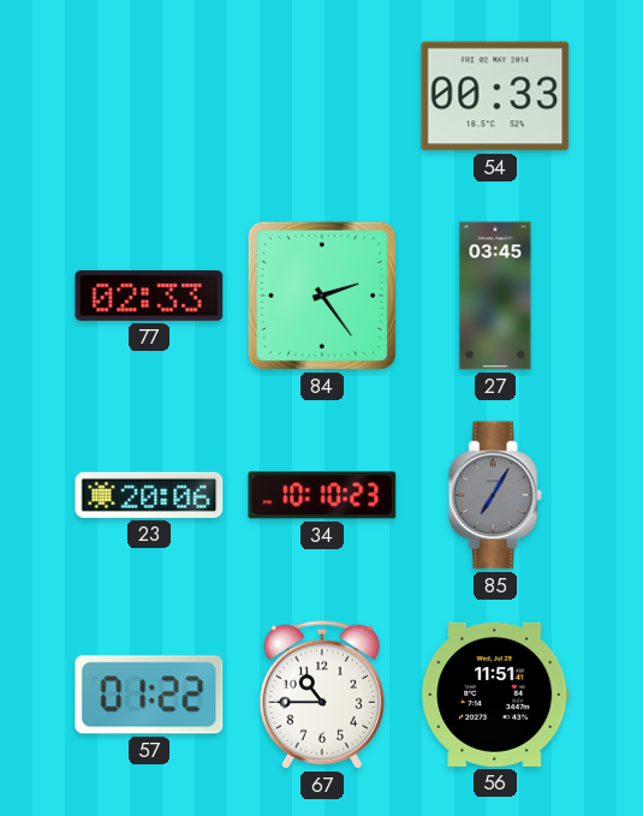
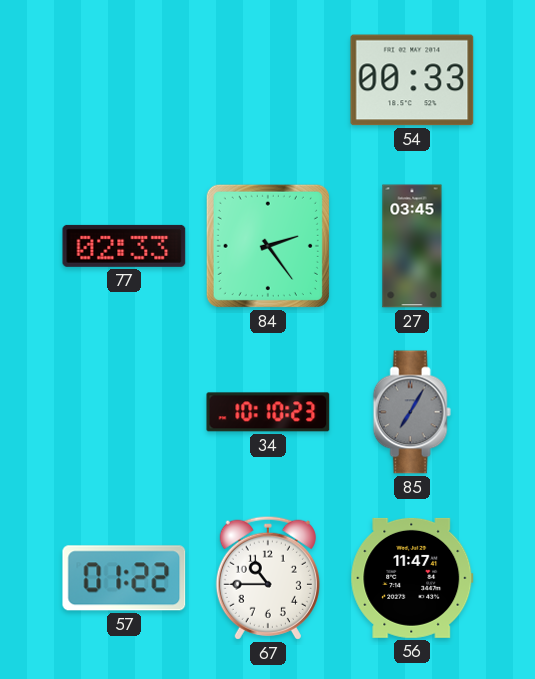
23: 20:06 -> none (149, 495)
56: 11:51 -> 11:47 (412, 578)
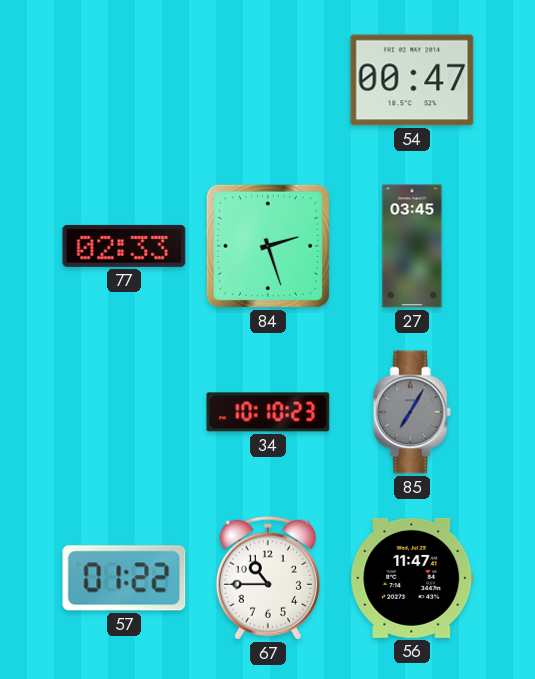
54: 00:33 -> 00:47 (412, 80)
84: 2:24 -> 2:27 (268, 246)
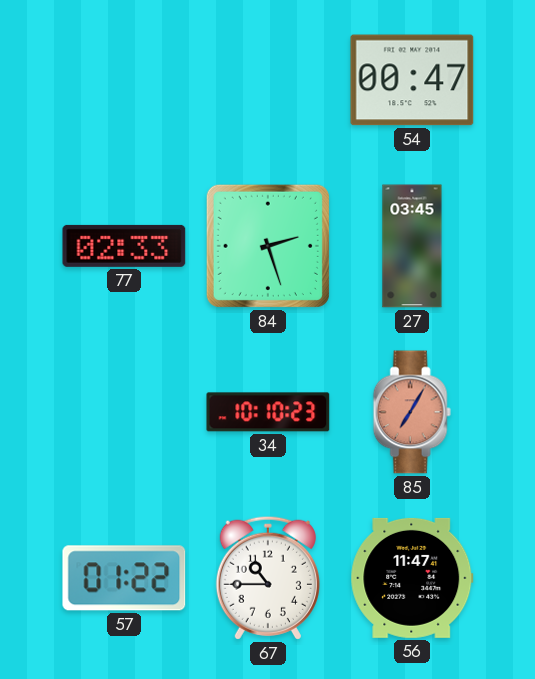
85 dial: grey -> salmon (412, 412)
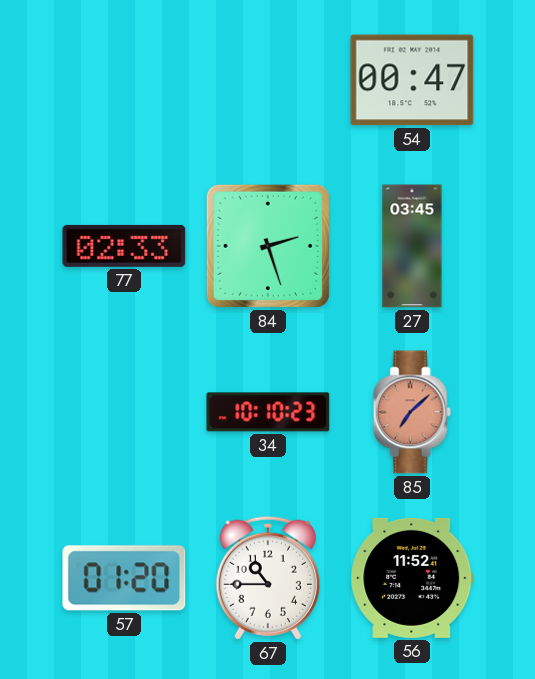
85: 7:05 -> 7:08 (412, 412)
57: 01:22 -> 01:20 (124, 578)
56: 11:47 -> 11:52 (412, 578)
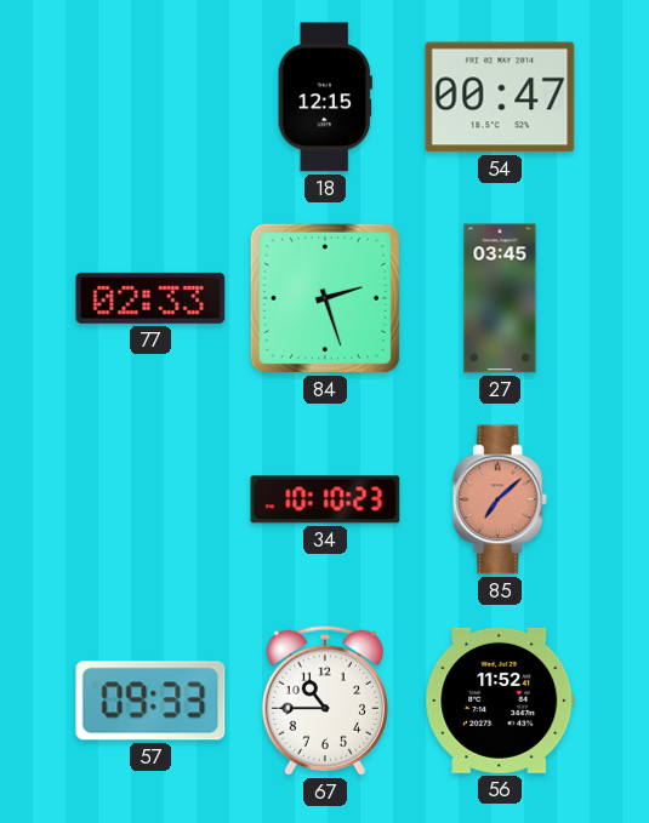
18: none -> 12:15 (325, 97)
57: 01:20 -> 09:33 (150, 701)
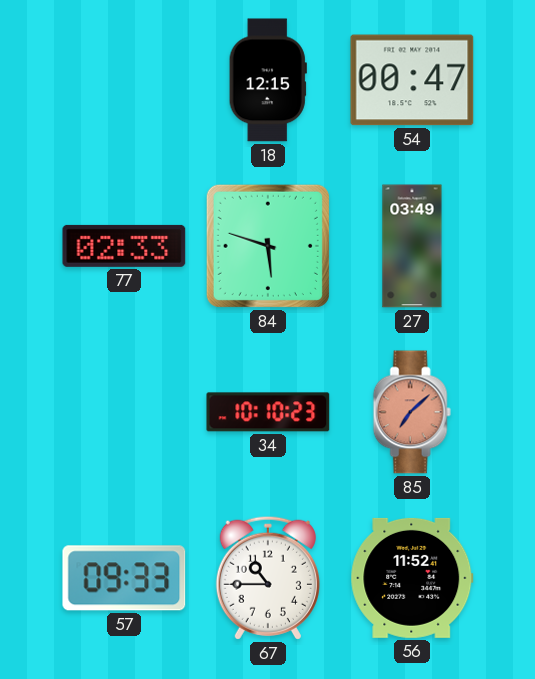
84: 2:27 -> 5:48 (268, 246)
27: 03:45 -> 03:49 (412, 246)
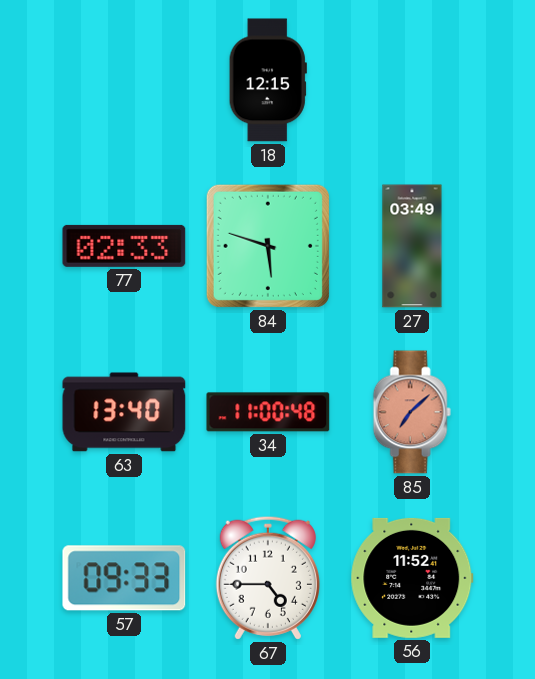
54: 00:47 -> none (412, 80)
63: none -> 13:40 (124, 412)
34: 10:10 -> 11:00 (268, 412)
67: 10:45 -> 4:45 (268, 578)
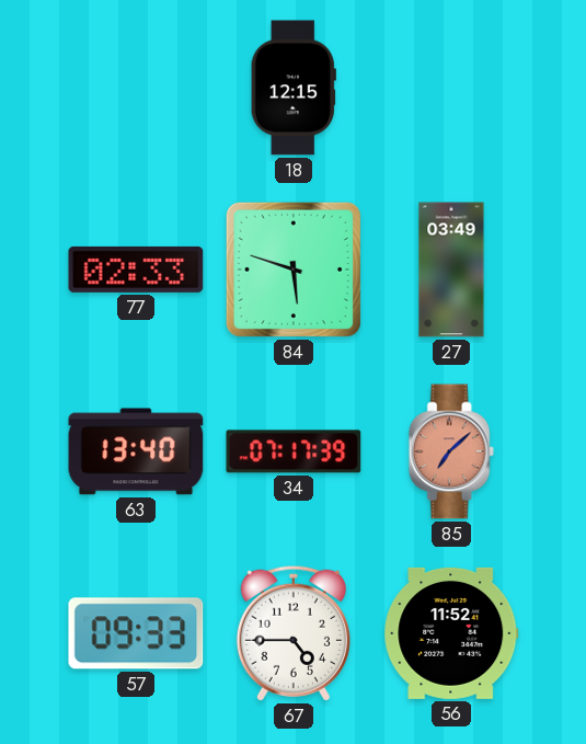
34: 11:00 -> 07:17 (294, 451)
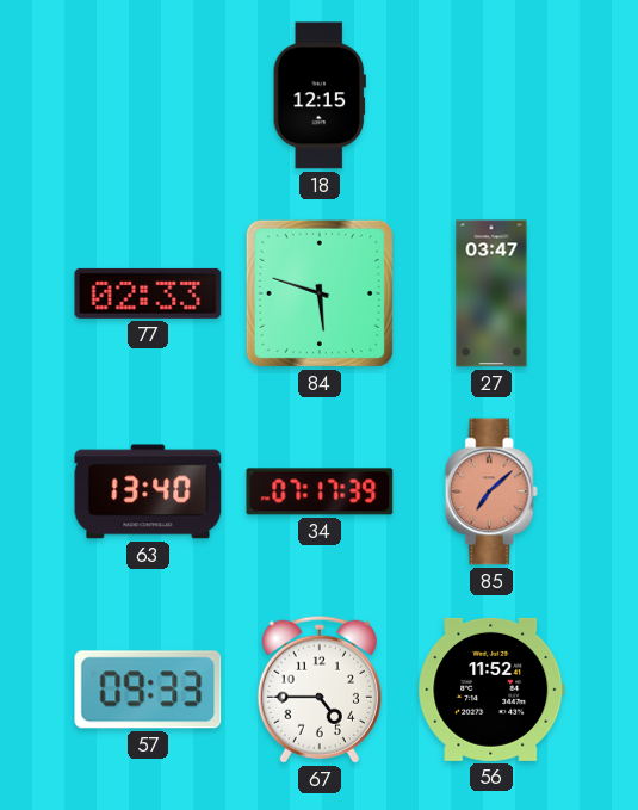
27: 03:49 -> 03:47 (491, 293)
